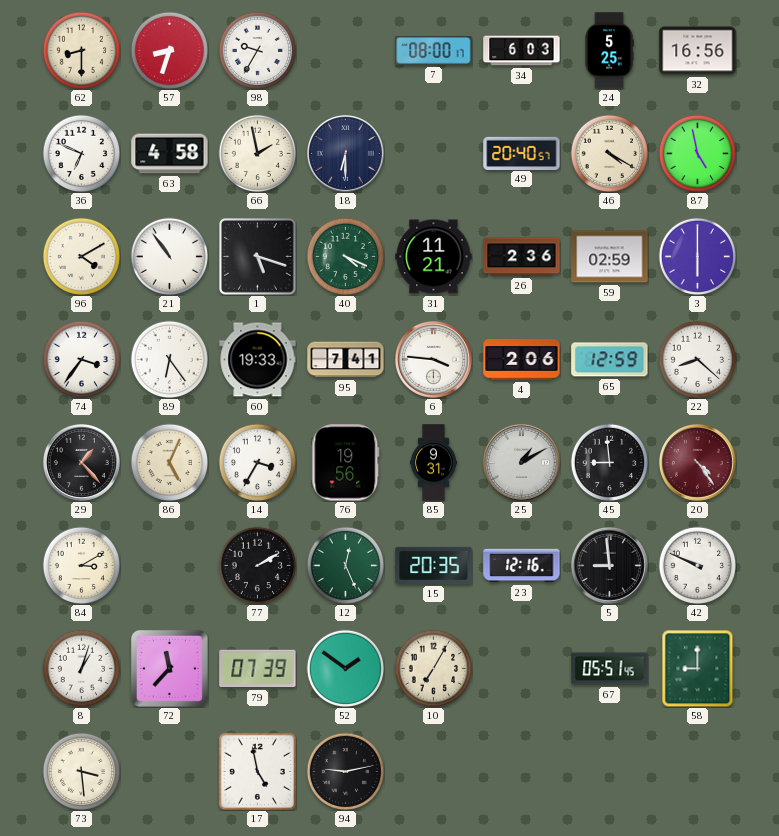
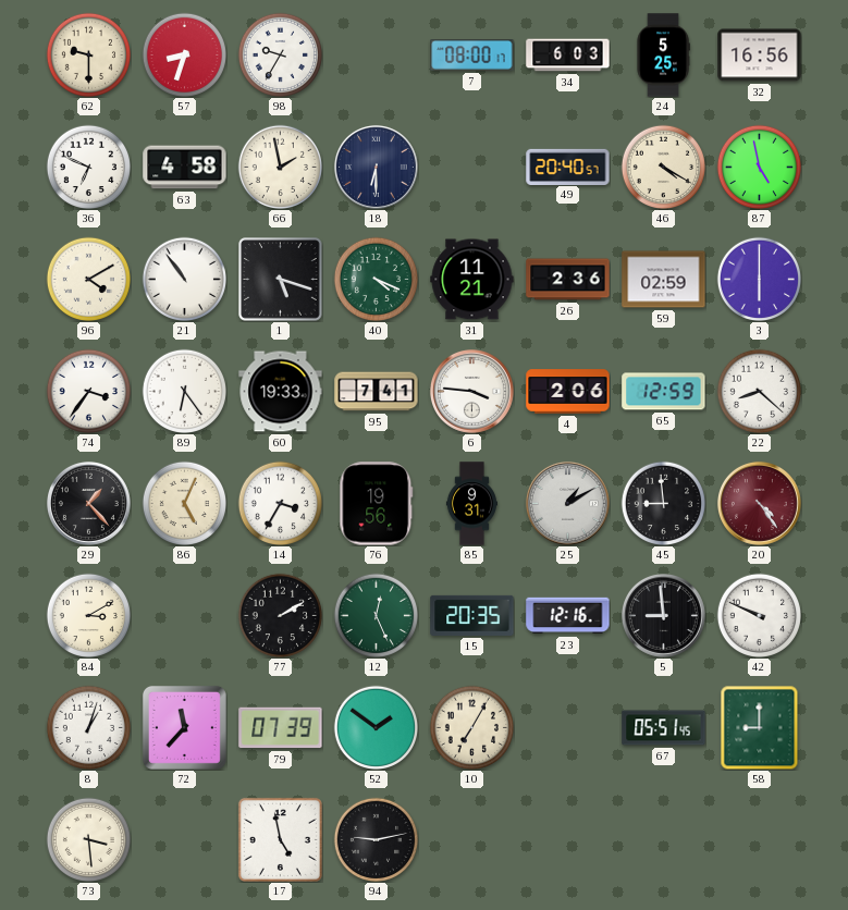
62: 8:30 -> 9:30 (88, 54)
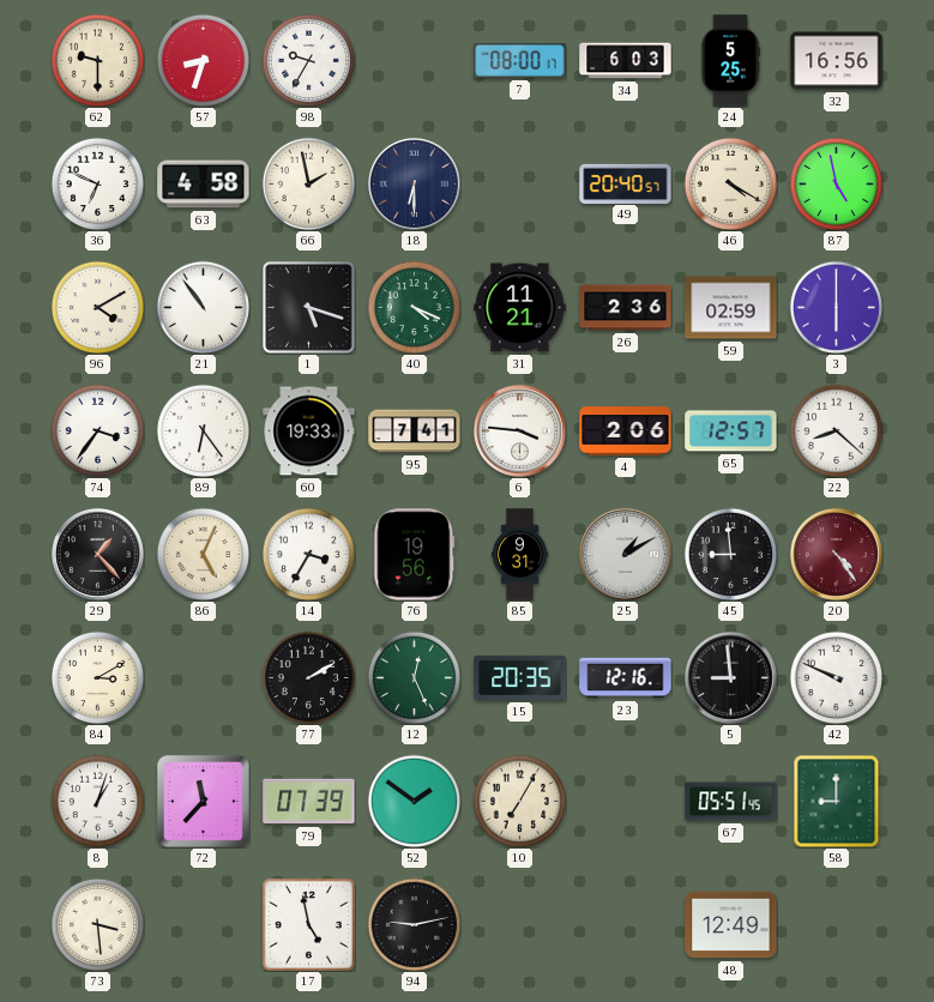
65: 12:59 -> 12:57 (731, 431)
48: none -> 12:49 (731, 925)
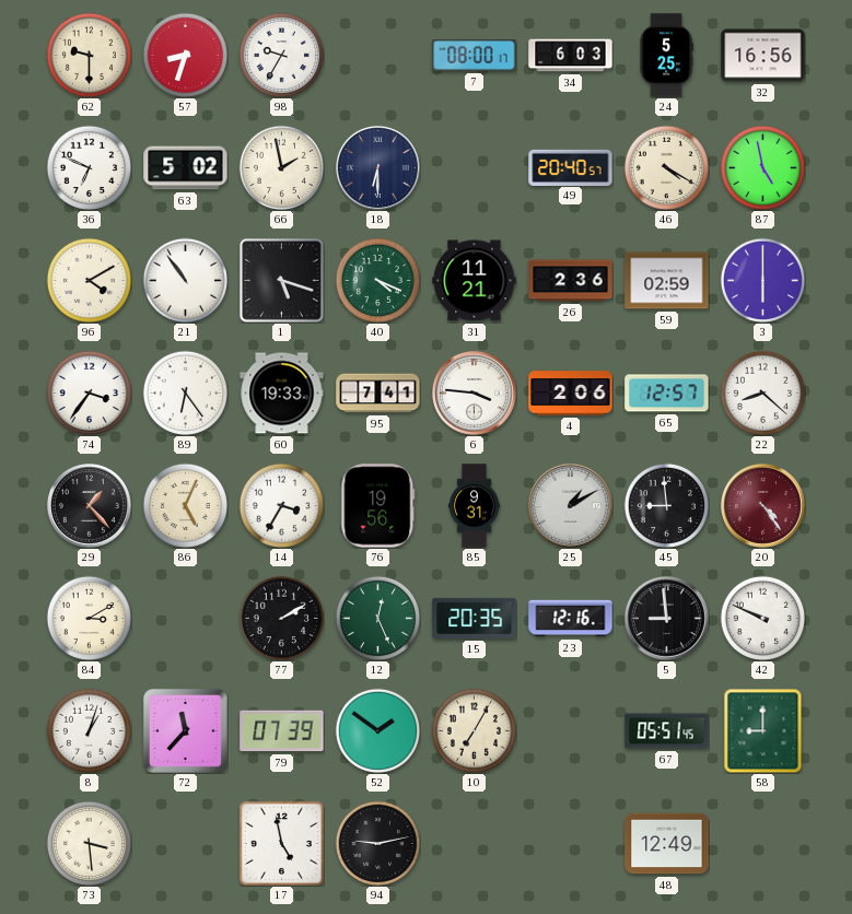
63: 4:58 -> 5:02 (186, 168)
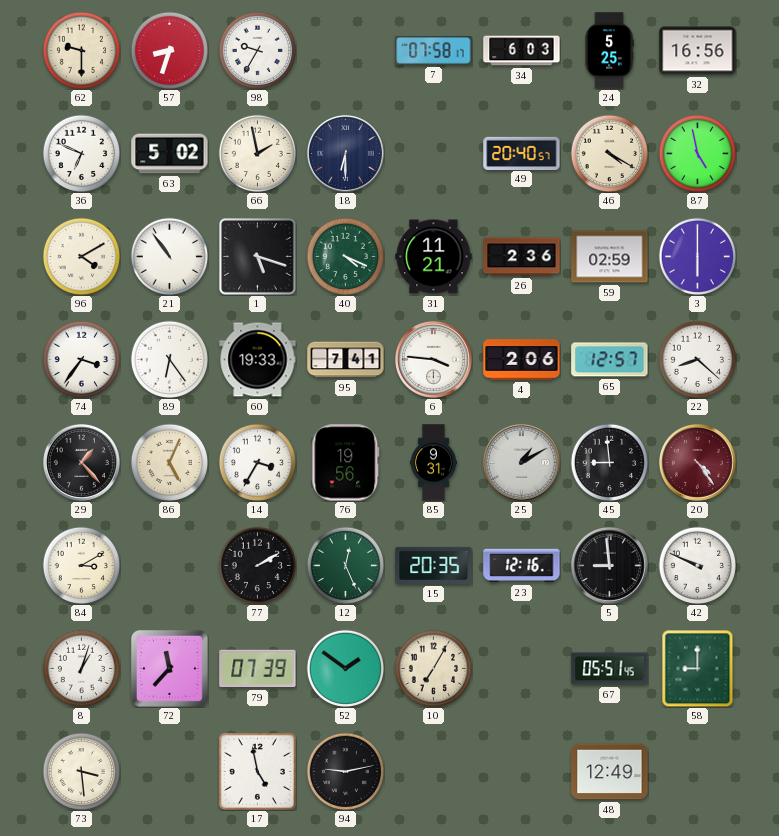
7: 08:00 -> 07:58 (434, 51)
